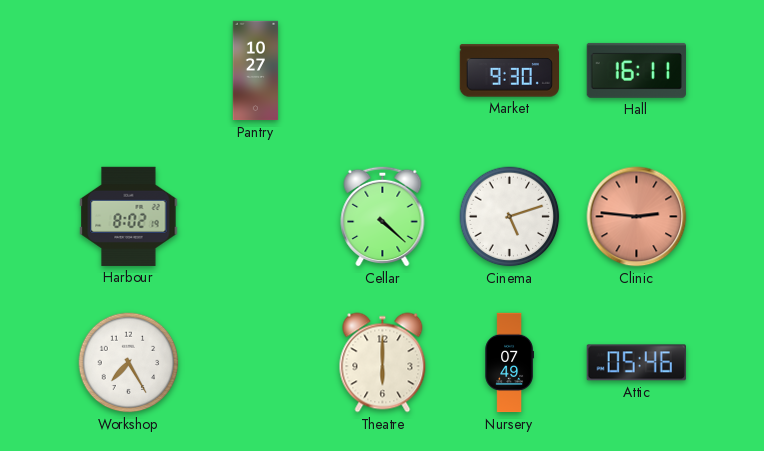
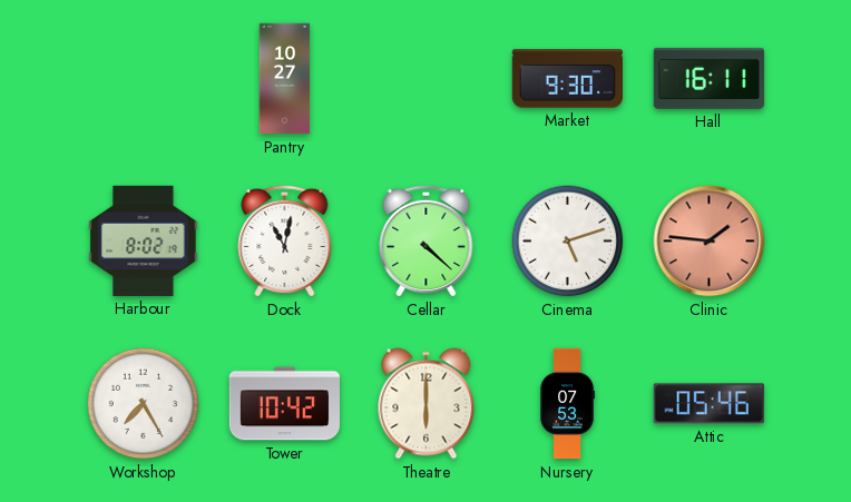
Dock: none -> 11:02 (285, 240)
Clinic: 2:46 -> 1:46 (710, 242)
Tower: none -> 10:42 (284, 404)
Nursery: 07:49 -> 07:53 (567, 404)
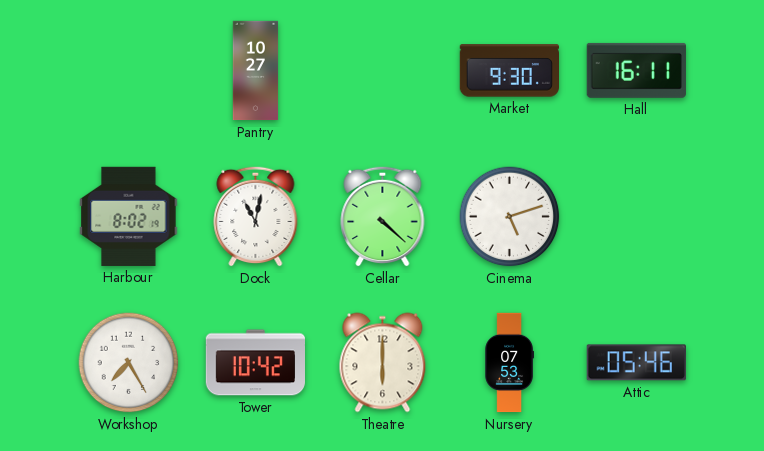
Clinic: 1:46 -> none (710, 242)
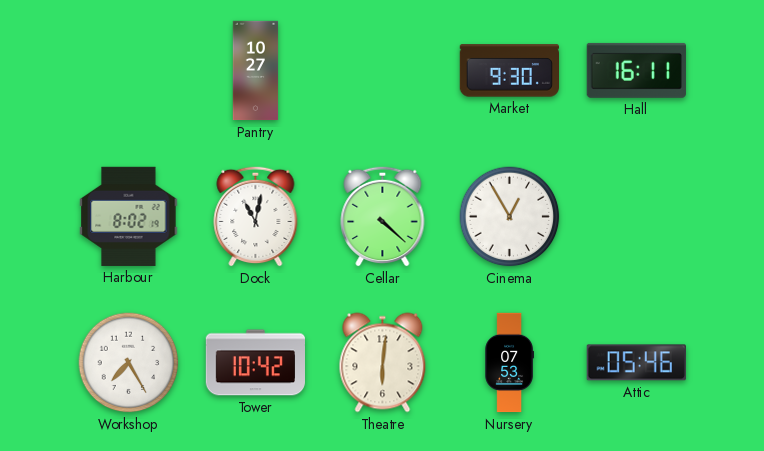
Cinema: 5:12 -> 12:55 (510, 217)
Theatre: 6:00 -> 6:01 (383, 363)
